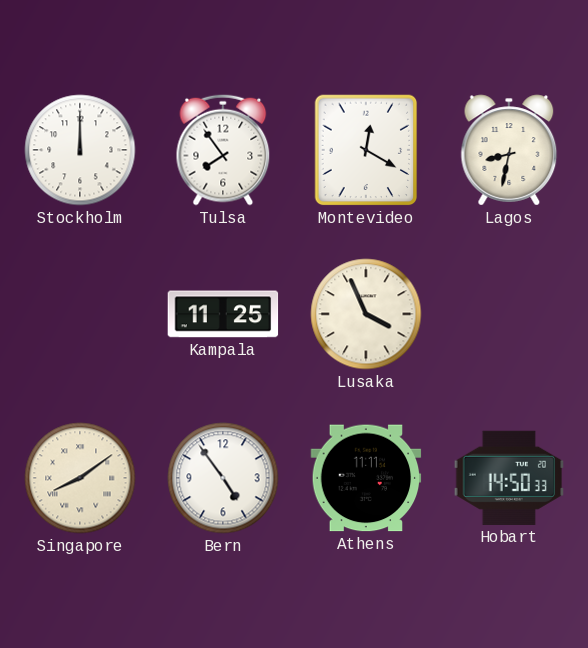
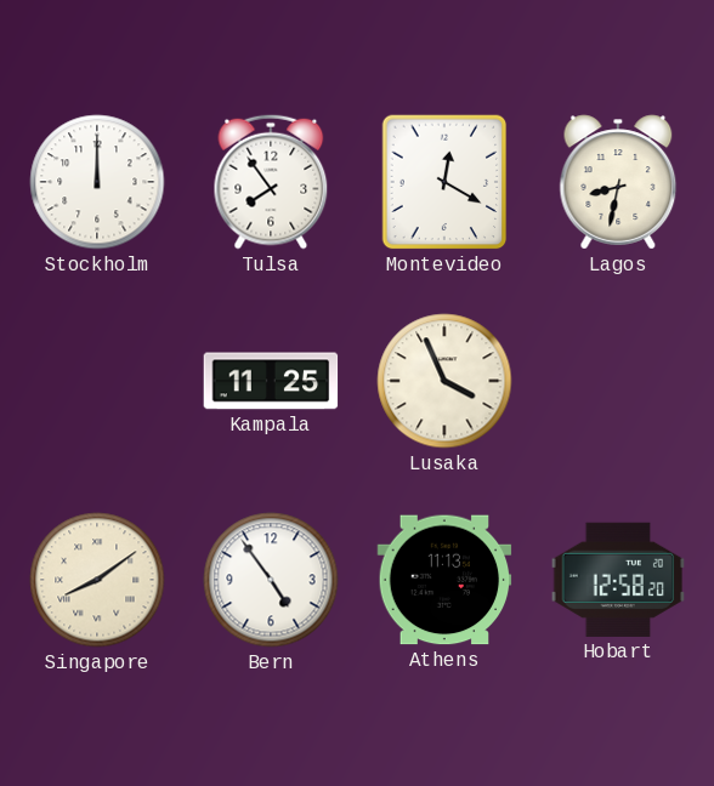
Athens: 11:11 -> 11:13 (444, 580)
Hobart: 14:50 -> 12:58 (618, 580)
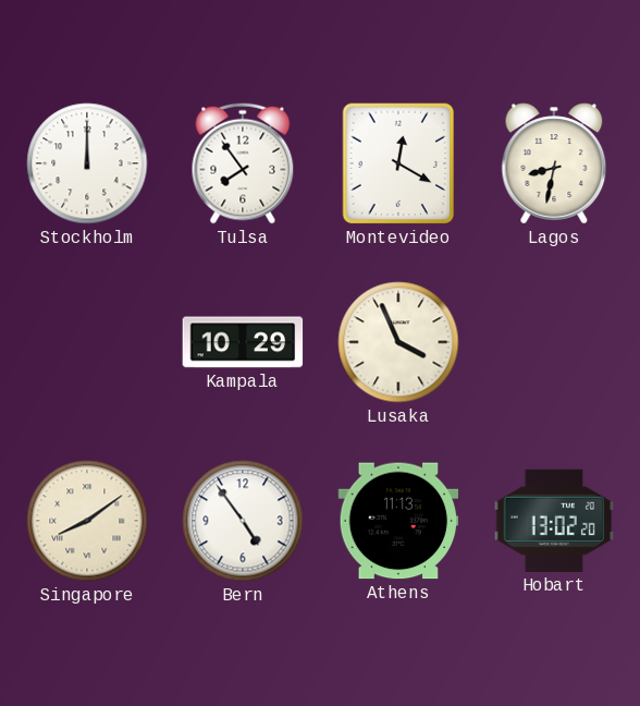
Kampala: 11:25 -> 10:29 (243, 342)
Hobart: 12:58 -> 13:02 (554, 521)
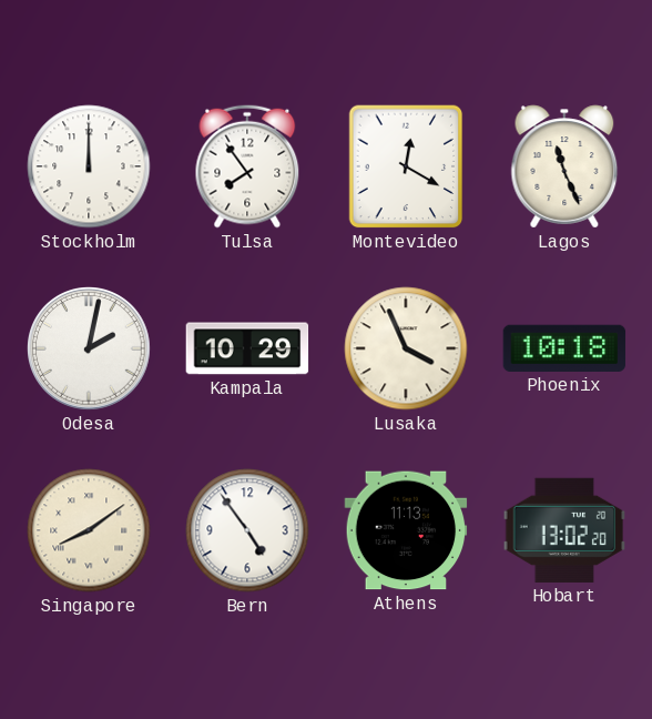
Lagos: 8:32 -> 11:26 (564, 166)
Odesa: none -> 2:02 (89, 348)
Phoenix: none -> 10:18 (564, 348)
